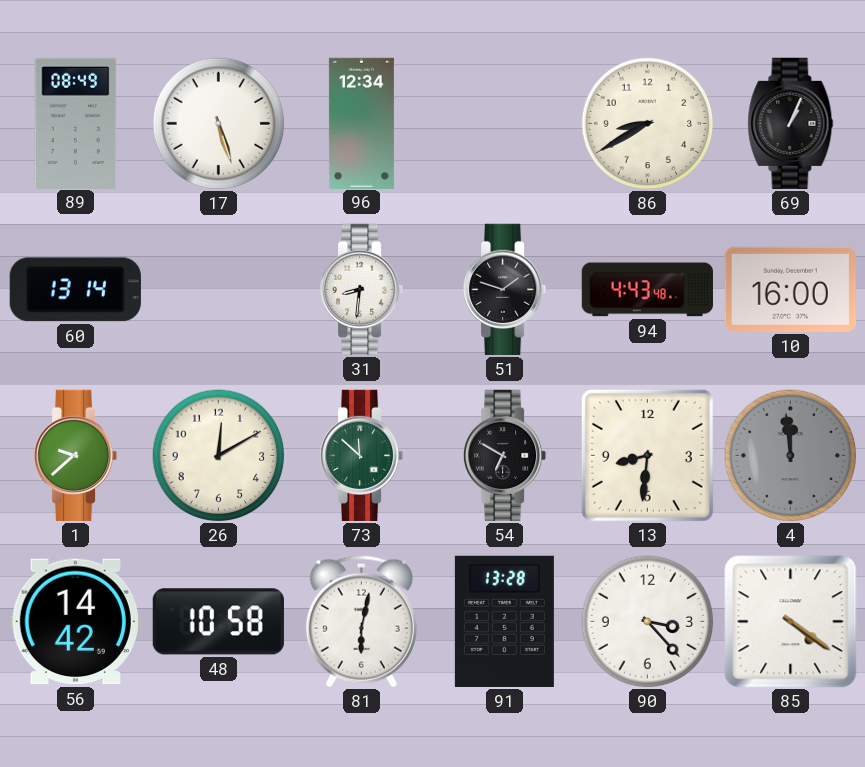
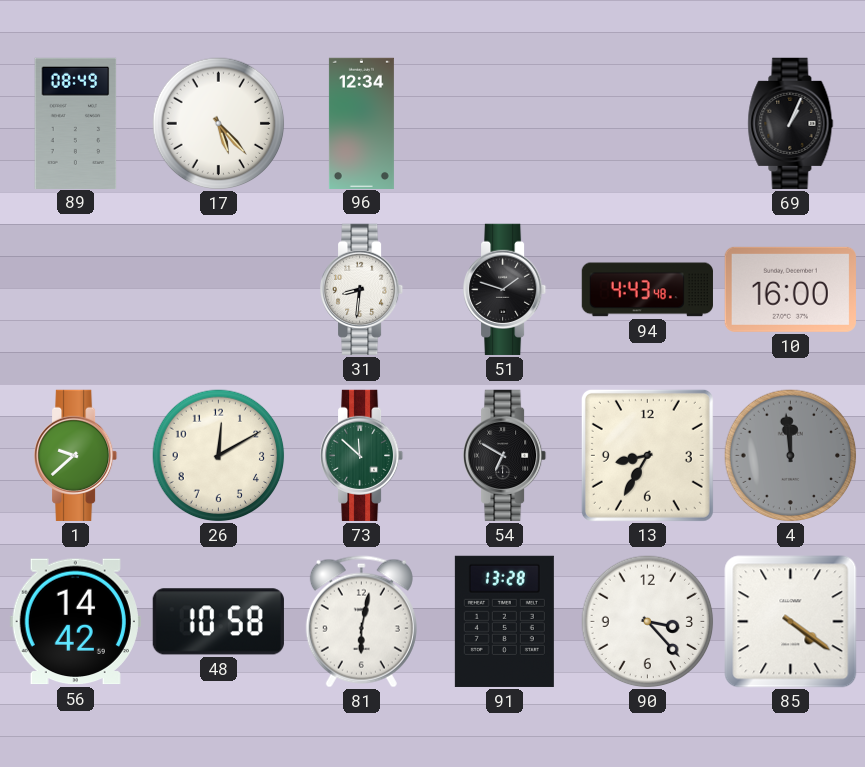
17: 5:27 -> 5:23 (219, 124)
86: 8:40 -> none (648, 124)
60: 13:14 -> none (75, 290)
13: 8:31 -> 8:35 (647, 455)
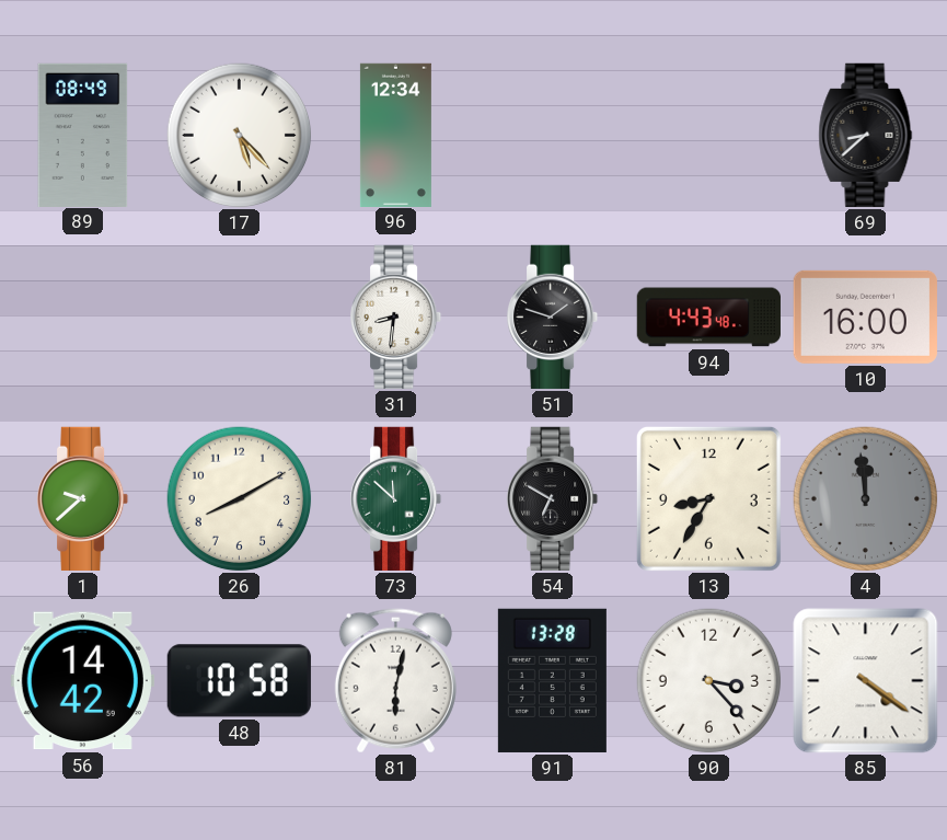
69: 1:04 -> 8:38 (866, 135)
26: 12:10 -> 8:10 (240, 499)
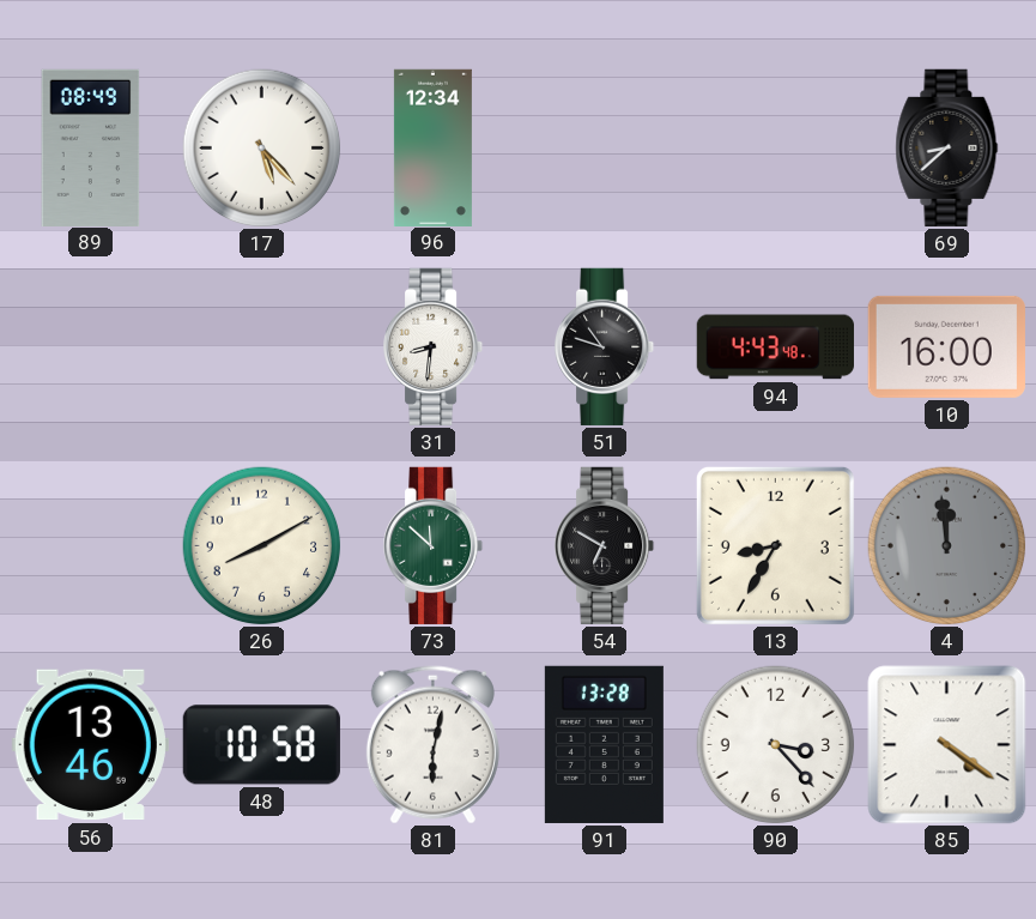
51: 1:48 -> 10:48 (606, 346)
1: 9:38 -> none (84, 498)
56: 14:42 -> 13:46 (90, 745)
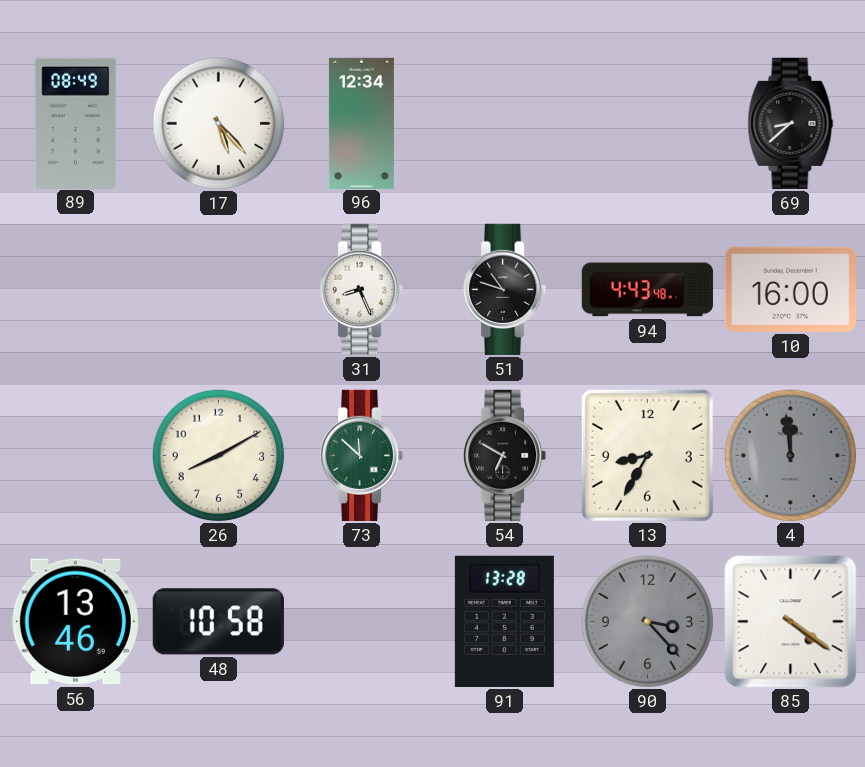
31: 8:31 -> 8:26 (363, 289)
81: 6:02 -> none (432, 745)
90 dial: white -> grey (648, 622)
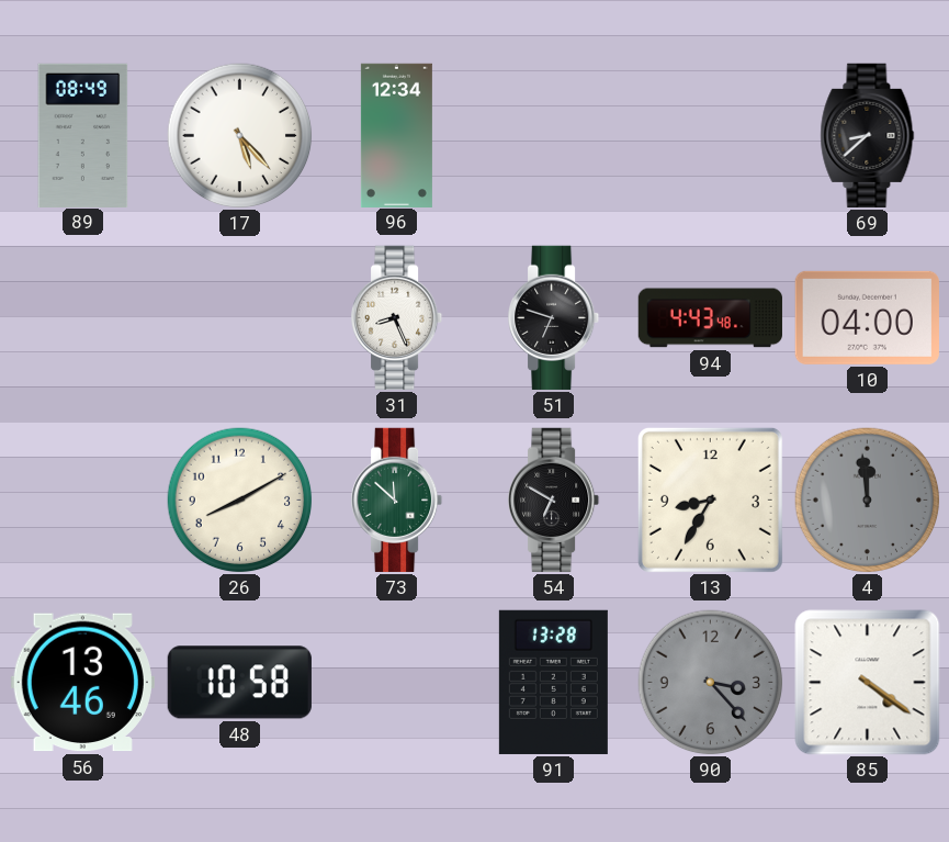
51: 10:48 -> 6:48 (555, 317)
10: 16:00 -> 04:00 (867, 317)
